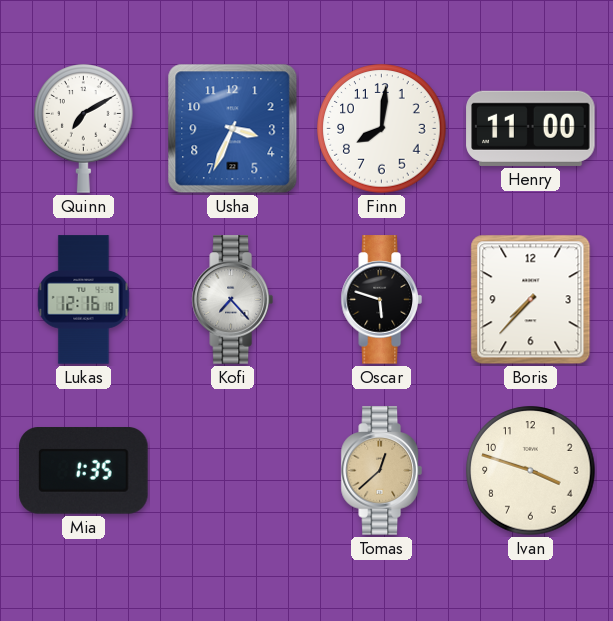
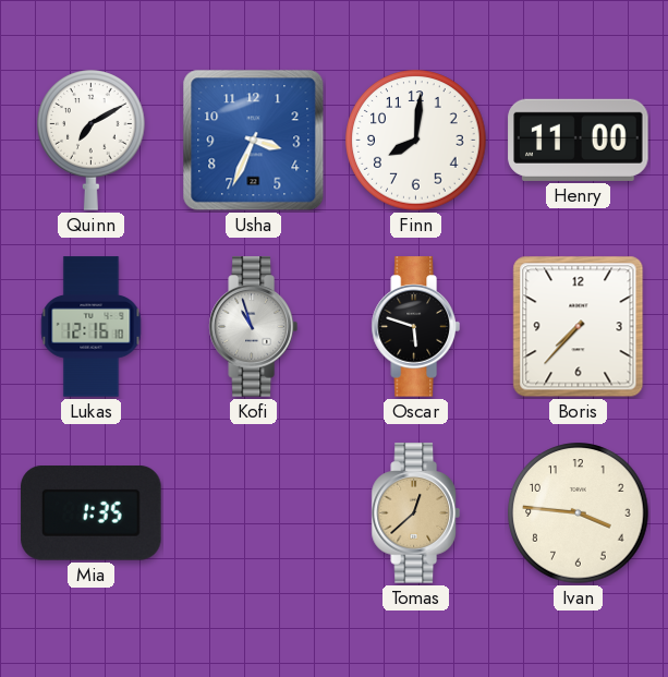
Kofi: 7:23 -> 10:57 (253, 327)
Ivan: 3:48 -> 3:46 (579, 513)
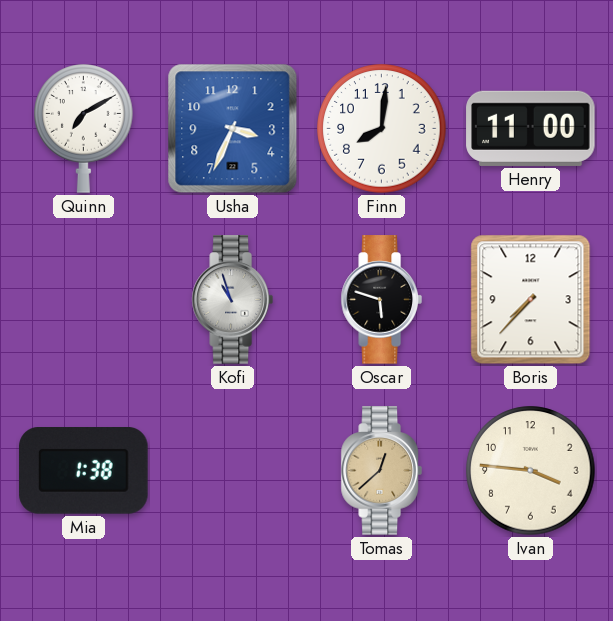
Lukas: 12:16 -> none (92, 327)
Mia: 1:35 -> 1:38 (84, 471)
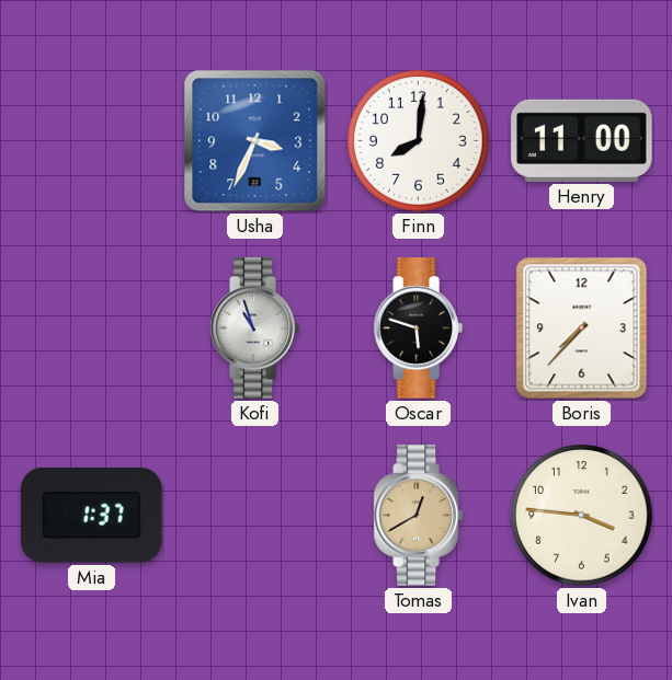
Quinn: 7:10 -> none (84, 129)
Mia: 1:38 -> 1:37 (92, 516)
Tomas: 12:38 -> 12:40 (418, 516)
